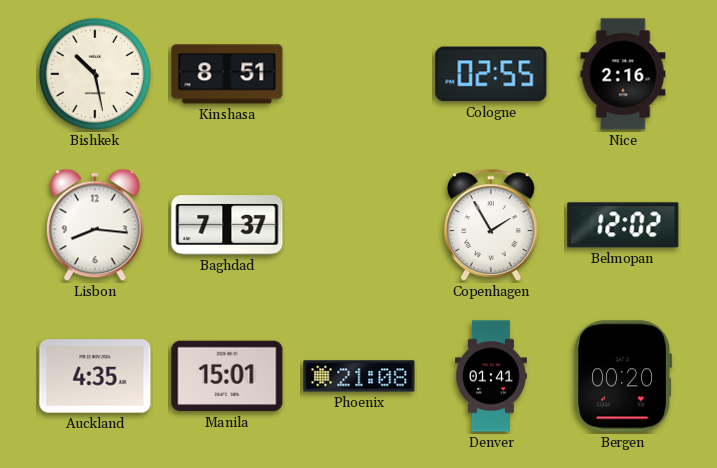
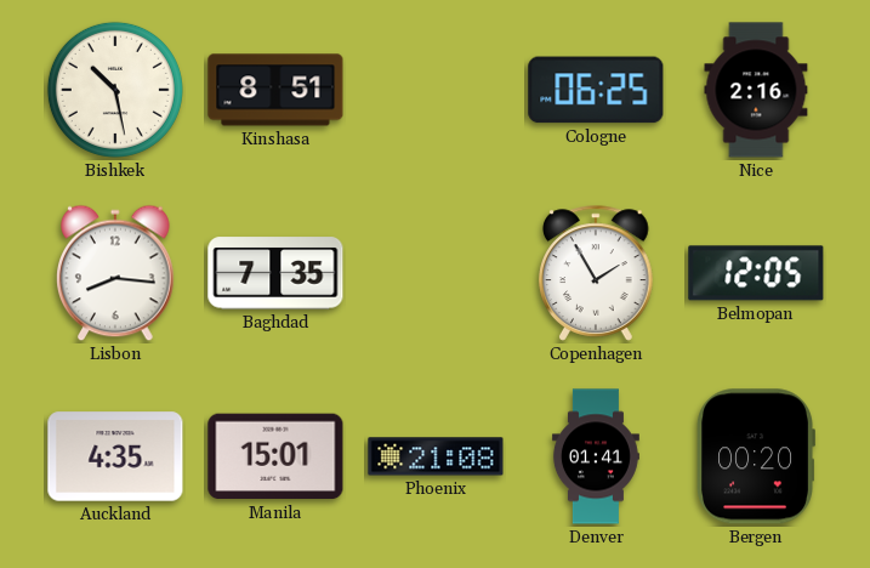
Cologne: 02:55 -> 06:25 (596, 90)
Baghdad: 7:37 -> 7:35 (275, 273)
Belmopan: 12:02 -> 12:05 (756, 273)
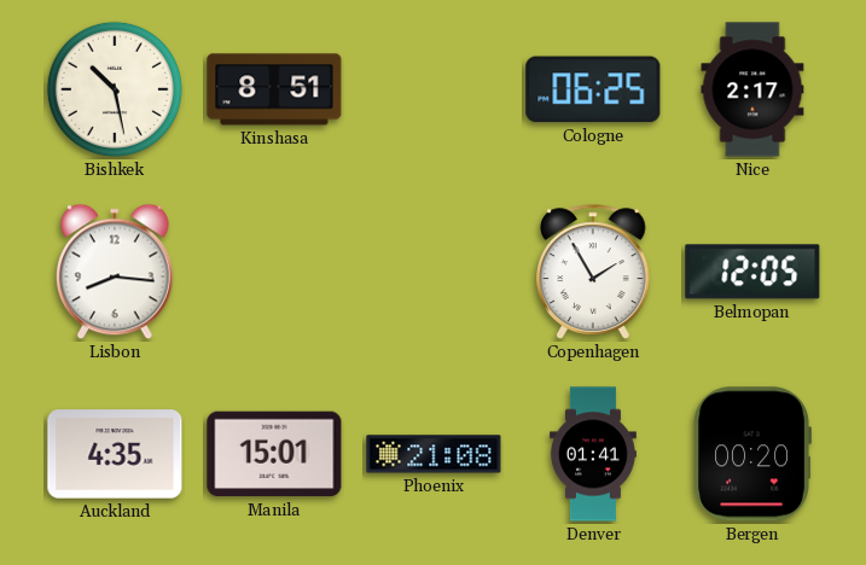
Nice: 2:16 -> 2:17 (752, 89)
Baghdad: 7:35 -> none (275, 273)
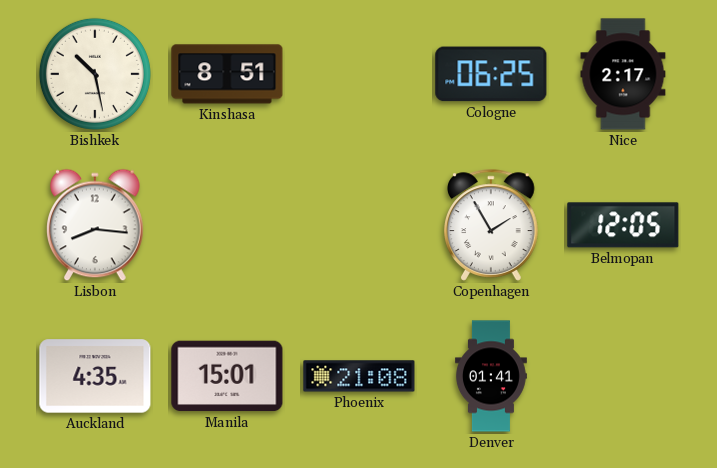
Bergen: 00:20 -> none (751, 454)
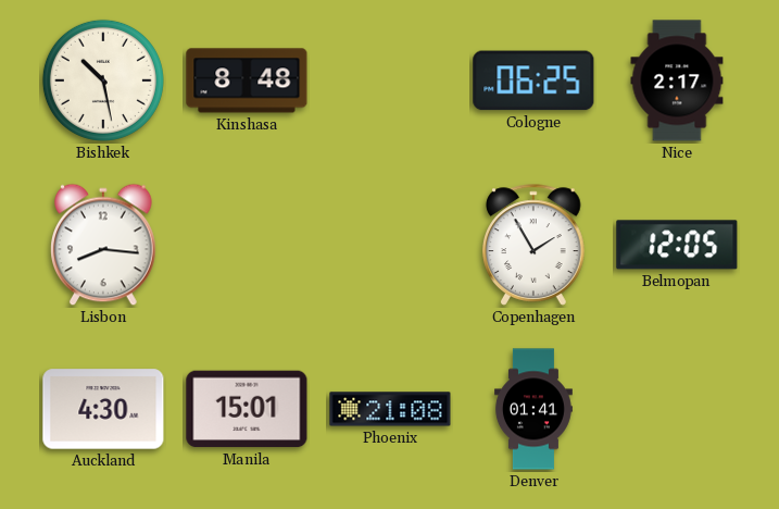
Kinshasa: 8:51 -> 8:48 (247, 80)
Auckland: 4:35 -> 4:30 (103, 409)
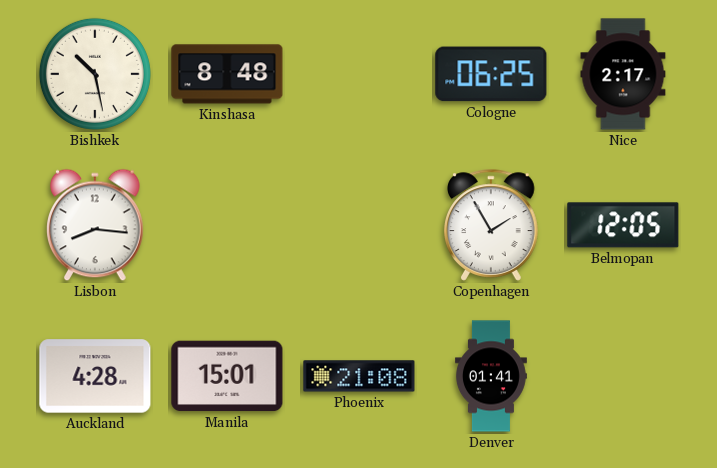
Auckland: 4:30 -> 4:28 (95, 376)
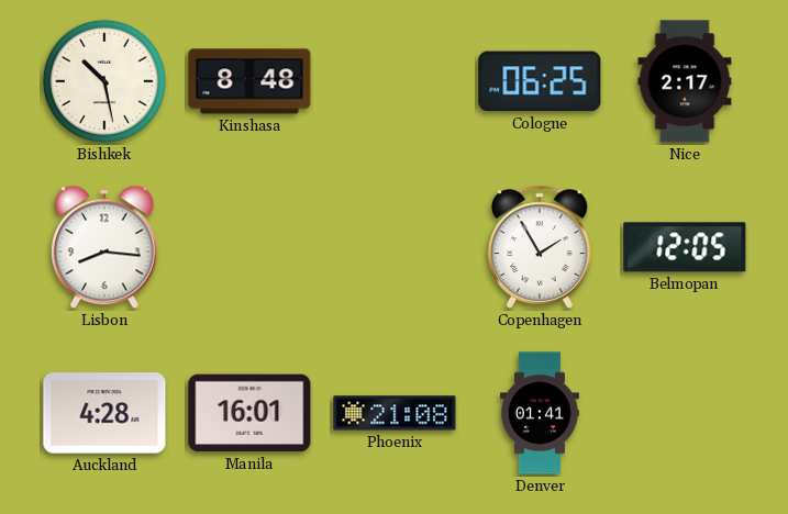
Manila: 15:01 -> 16:01 (249, 413)
